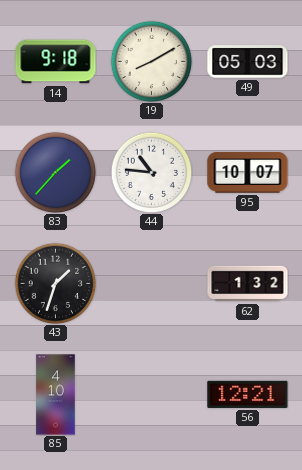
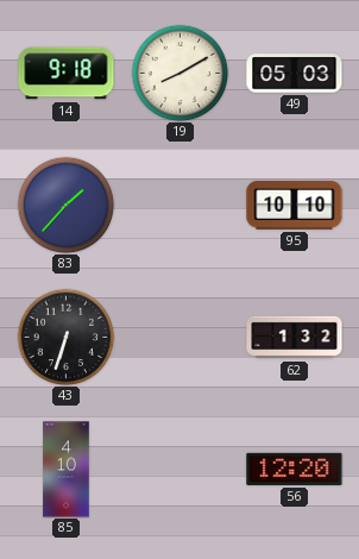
44: 10:46 -> none (151, 172)
95: 10:07 -> 10:10 (295, 206)
43: 1:33 -> 6:33 (65, 337)
56: 12:21 -> 12:20 (295, 469)
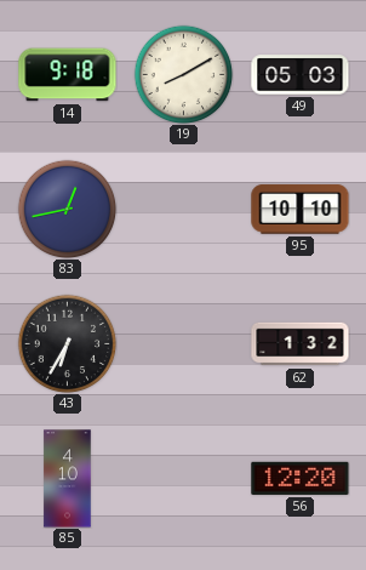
83: 1:37 -> 12:43 (67, 209)
43: 6:33 -> 6:35 (67, 343)
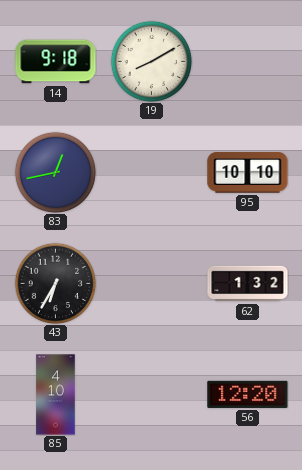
49: 05:03 -> none (301, 75)
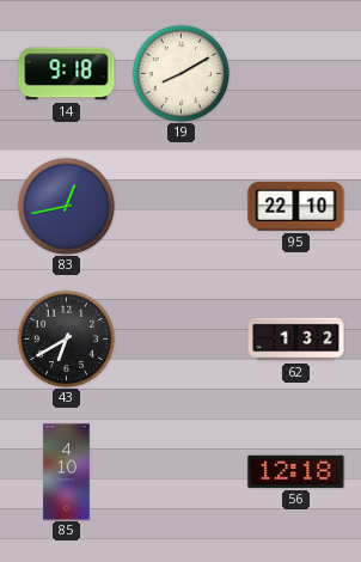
95: 10:10 -> 22:10 (296, 207)
43: 6:35 -> 6:40 (66, 338)
56: 12:20 -> 12:18 (296, 471)
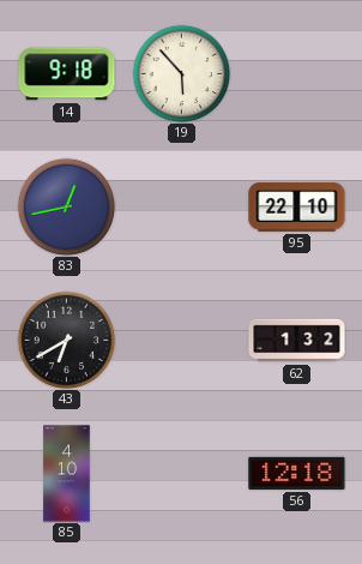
19: 8:10 -> 5:53 (181, 73)
